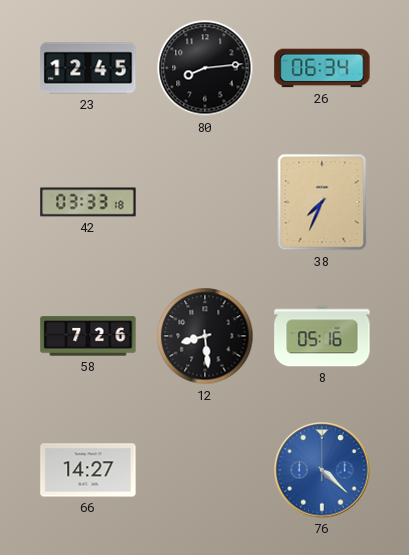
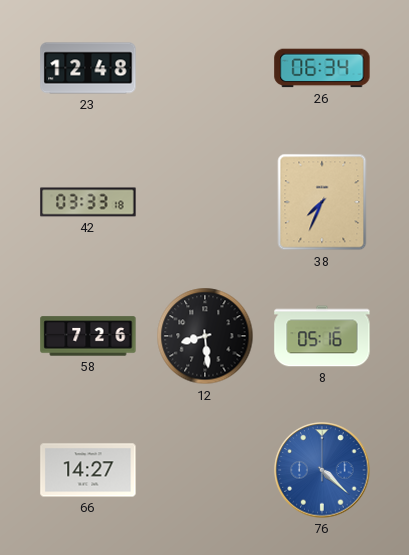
23: 12:45 -> 12:48 (88, 68)
80: 8:14 -> none (205, 68)
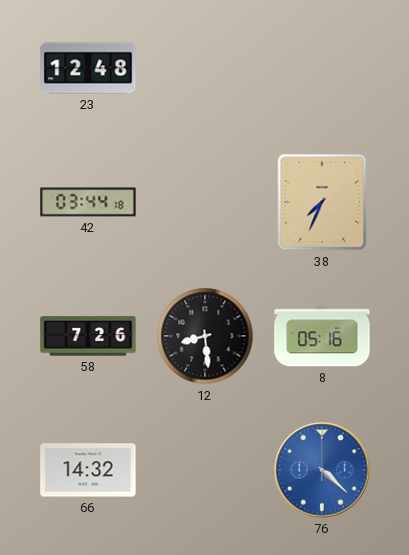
26: 06:34 -> none (322, 68)
42: 03:33 -> 03:44 (88, 202)
66: 14:27 -> 14:32 (88, 470)
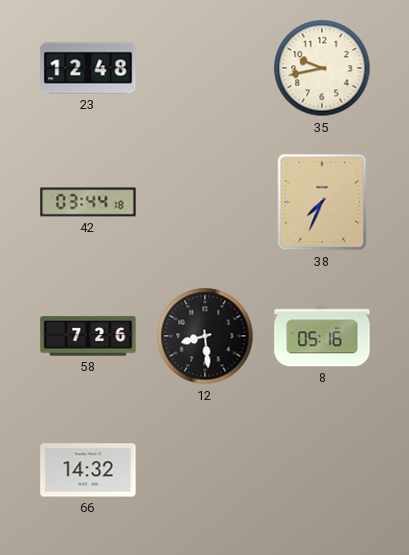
35: none -> 9:43 (322, 68)
76: 4:22 -> none (322, 470)
